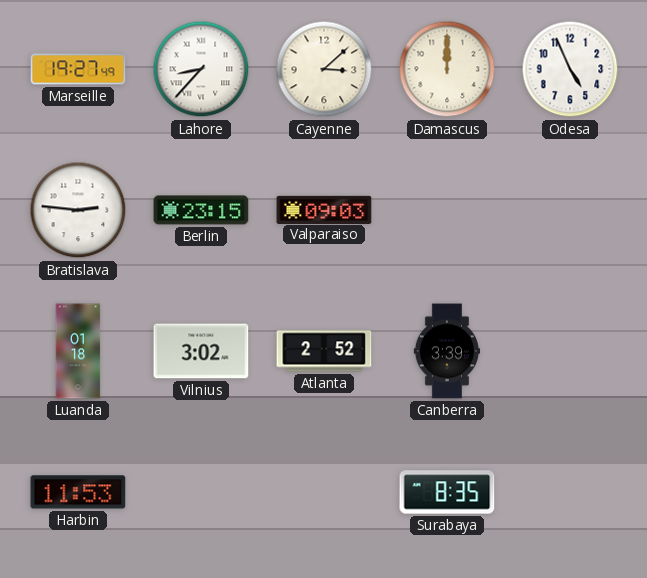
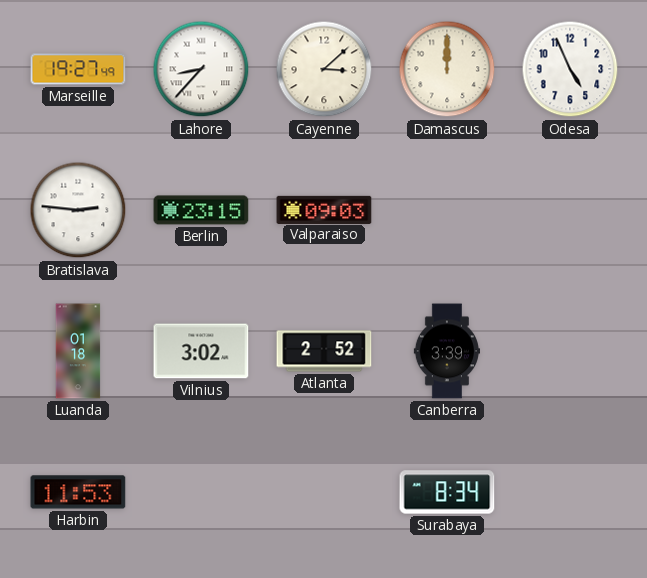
Surabaya: 8:35 -> 8:34 (447, 492)
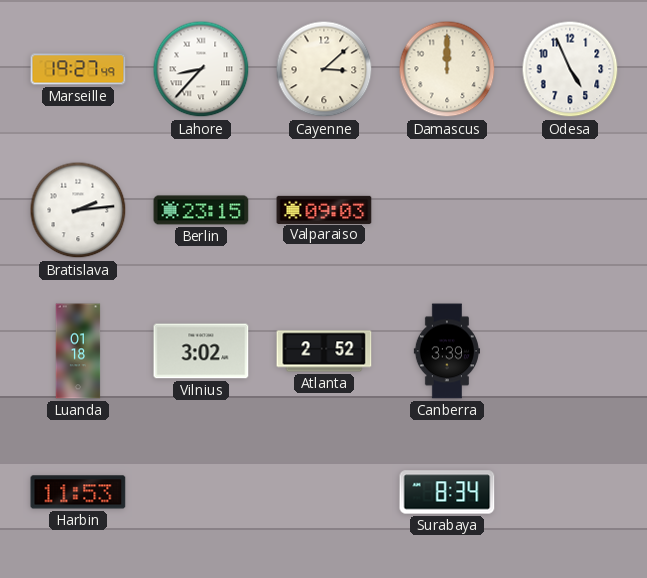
Bratislava: 2:46 -> 2:14 (78, 210)
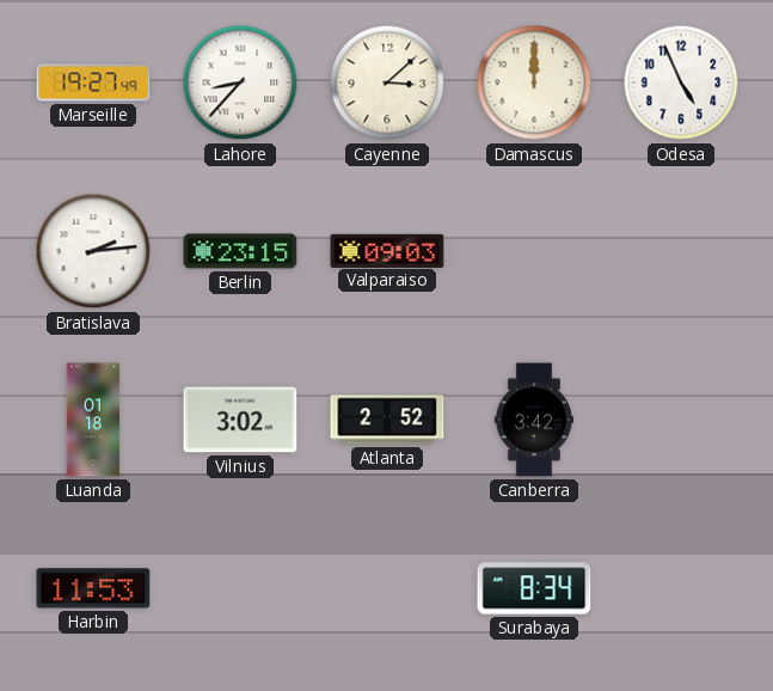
Canberra: 3:39 -> 3:42 (533, 420)
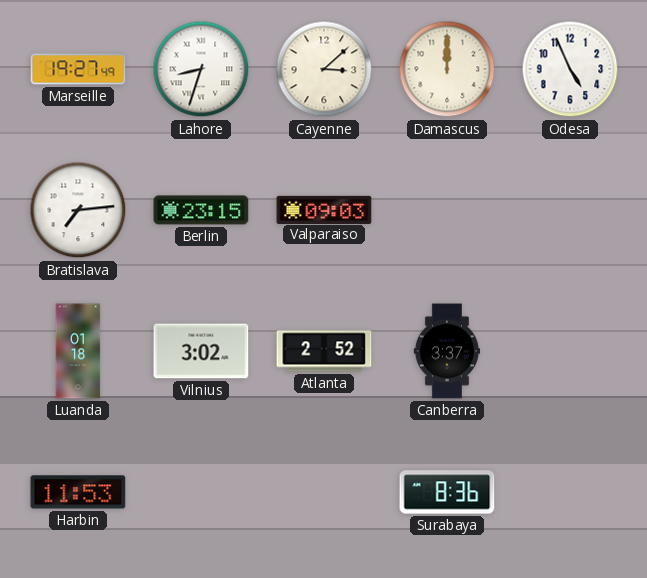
Lahore: 8:37 -> 8:33 (201, 69)
Bratislava: 2:14 -> 7:14 (78, 210)
Canberra: 3:42 -> 3:37 (446, 351)
Surabaya: 8:34 -> 8:36 (447, 492)
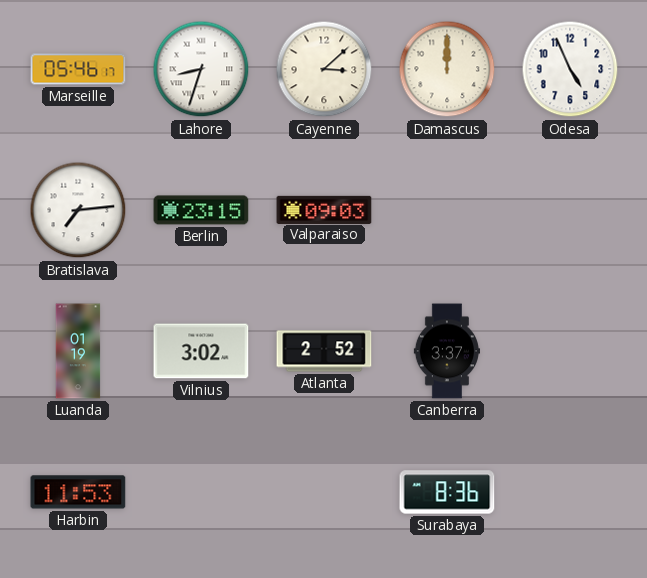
Marseille: 19:27 -> 05:46 (78, 69)
Luanda: 01:18 -> 01:19 (78, 351)
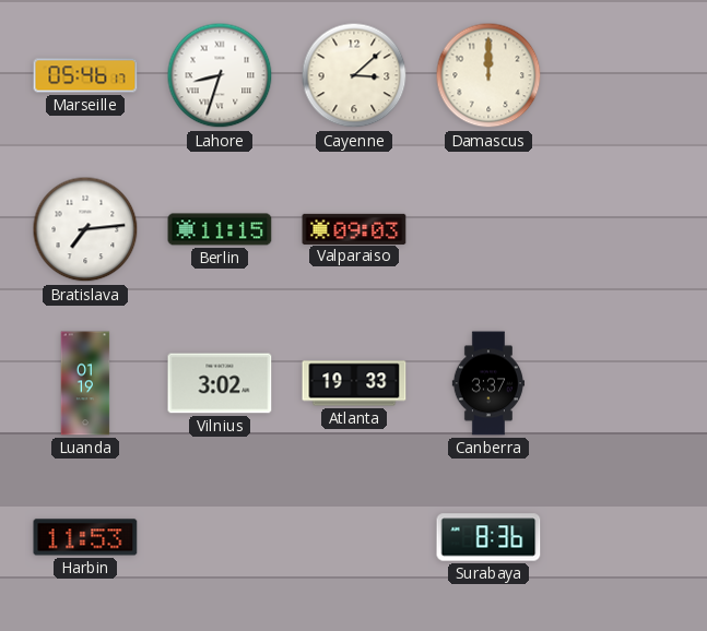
Odesa: 4:56 -> none (570, 69)
Berlin: 23:15 -> 11:15 (220, 229)
Atlanta: 2:52 -> 19:33 (354, 383)
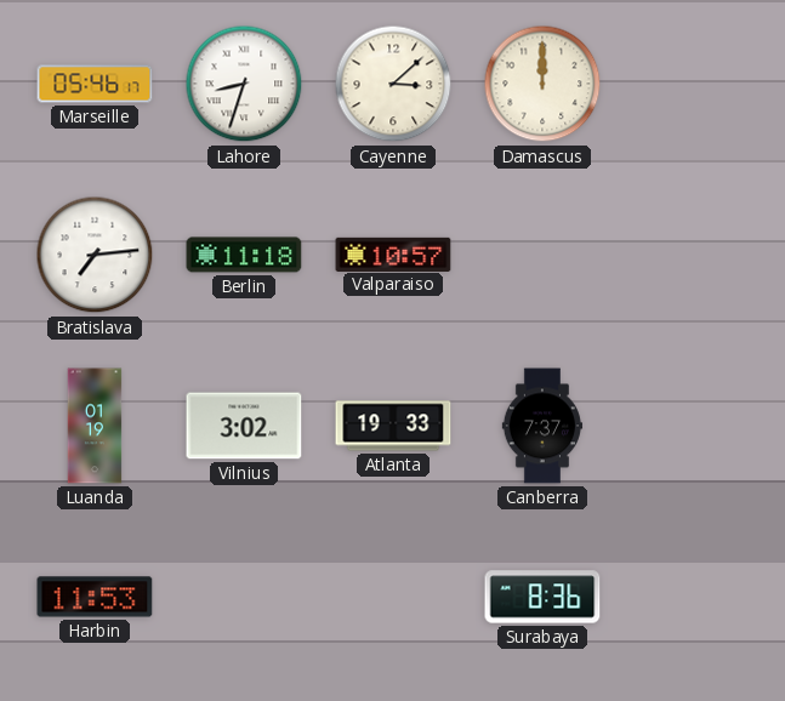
Berlin: 11:15 -> 11:18 (244, 255)
Valparaiso: 09:03 -> 10:57 (393, 253)
Canberra: 3:37 -> 7:37 (541, 426)
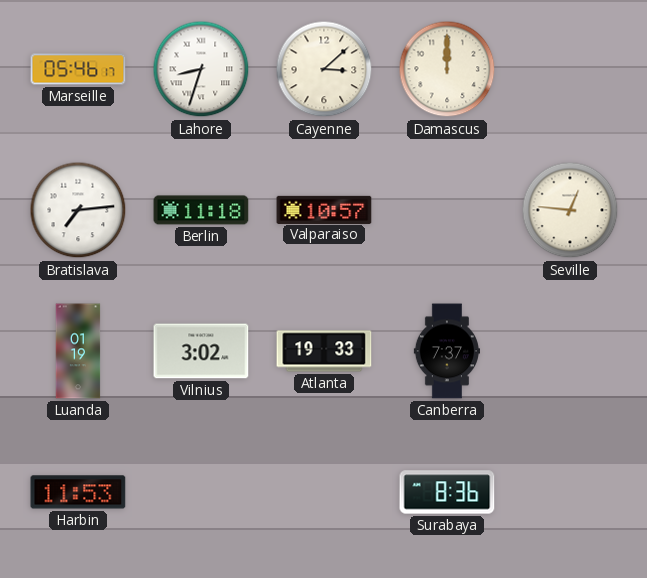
Seville: none -> 12:46 (570, 210)
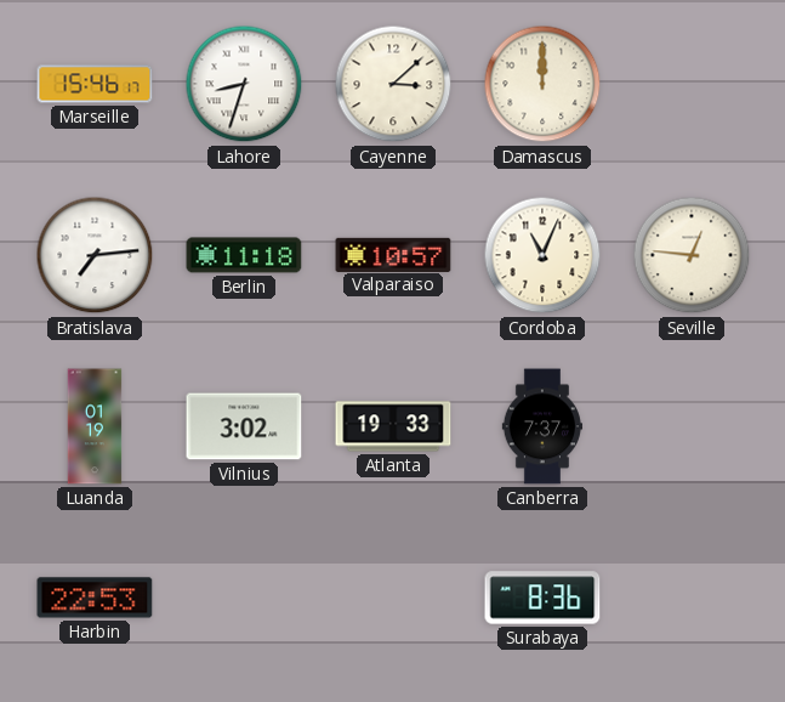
Marseille: 05:46 -> 15:46 (95, 84)
Cordoba: none -> 11:04 (542, 255)
Harbin: 11:53 -> 22:53 (95, 598)
